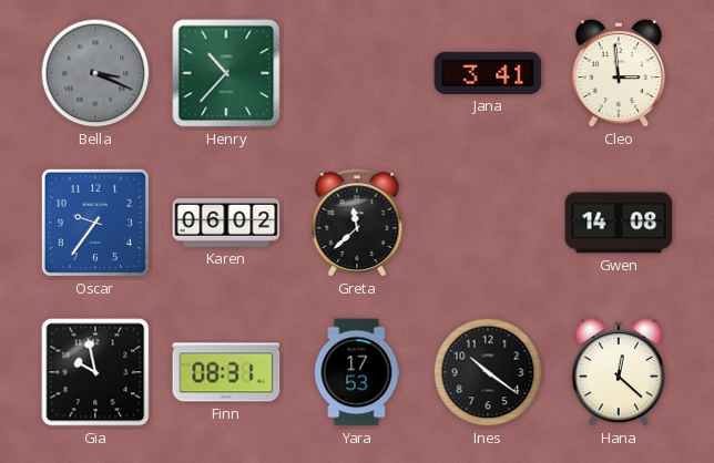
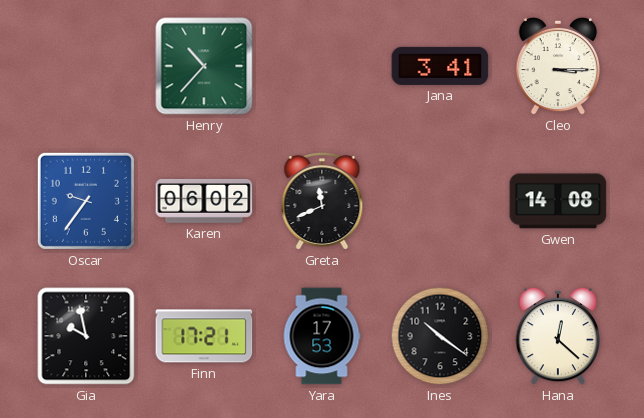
Bella: 3:19 -> none (95, 73)
Cleo: 2:59 -> 3:15 (557, 66)
Greta: 11:38 -> 11:41 (322, 202)
Finn: 08:31 -> 17:21 (204, 336)
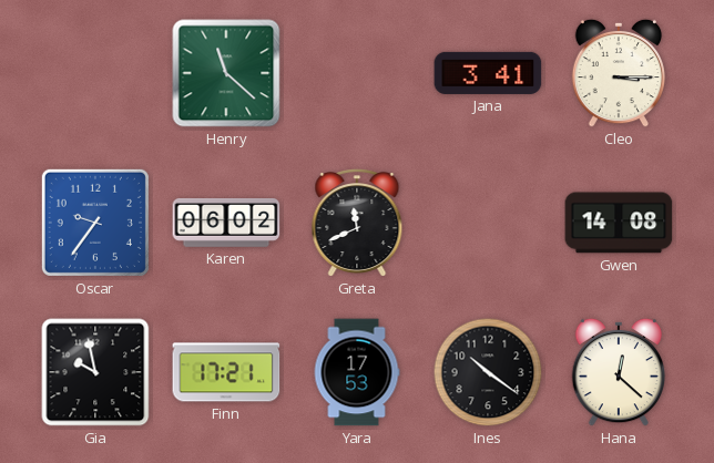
Henry: 10:37 -> 11:22 (226, 73)
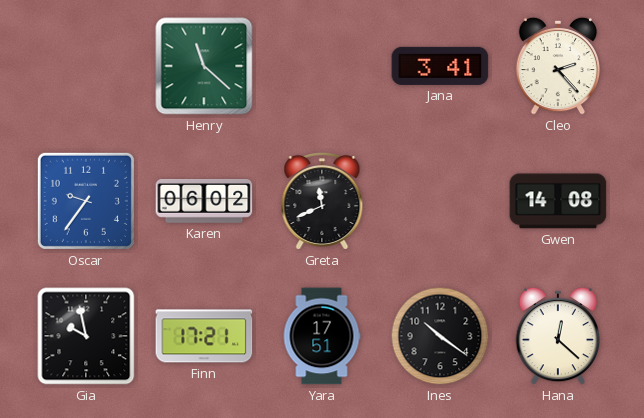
Cleo: 3:15 -> 2:23 (557, 66)
Yara: 17:53 -> 17:51 (322, 336)
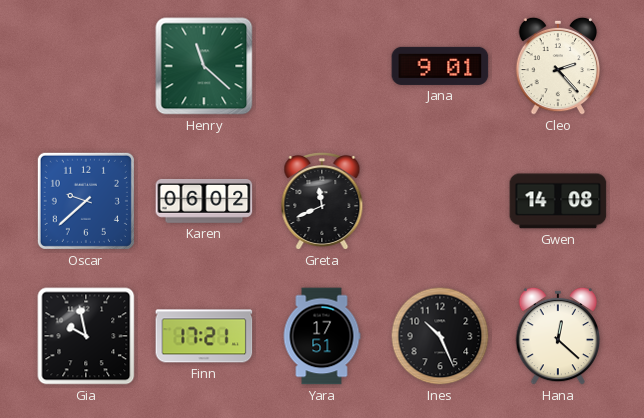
Jana: 3:41 -> 9:01 (440, 66)
Oscar: 9:36 -> 9:38 (86, 201)
Ines: 10:21 -> 10:26 (440, 336)
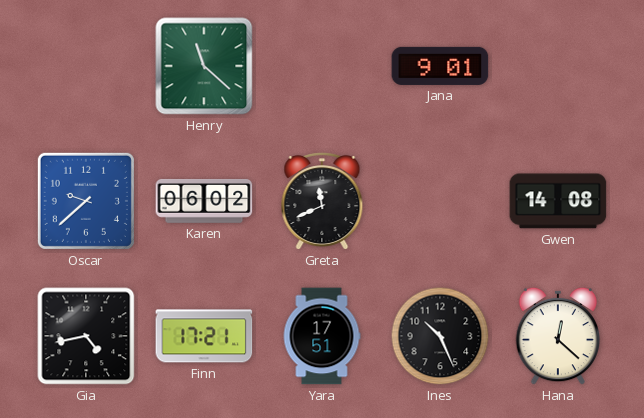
Cleo: 2:23 -> none (557, 66)
Gia: 9:58 -> 4:43 (86, 336)
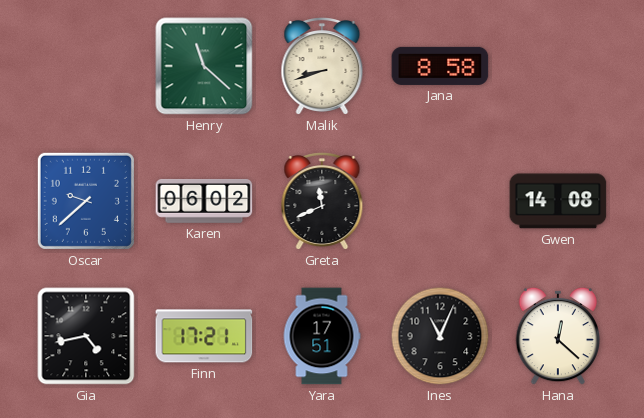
Malik: none -> 8:42 (322, 67)
Jana: 9:01 -> 8:58 (440, 66)
Ines: 10:26 -> 11:04 (440, 336)
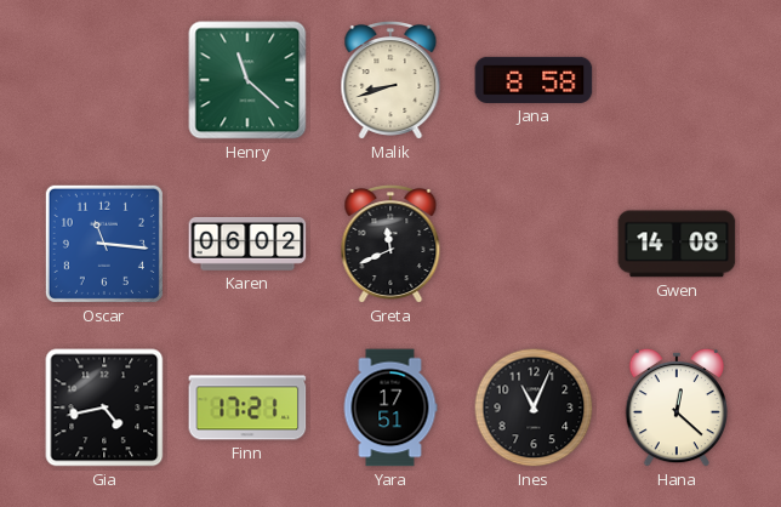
Oscar: 9:38 -> 11:16 (104, 244)
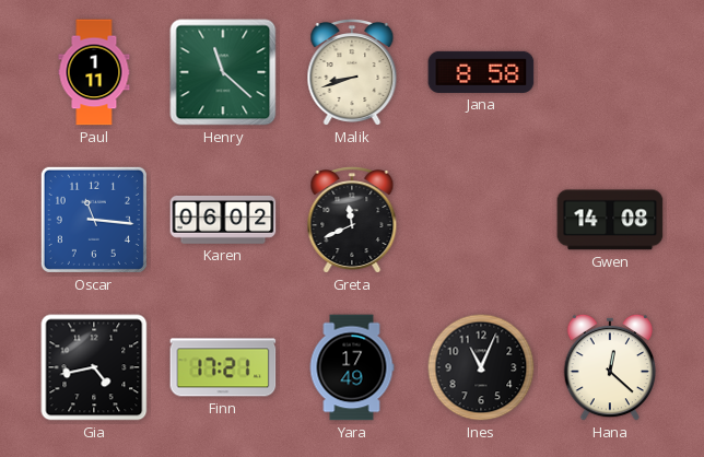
Paul: none -> 1:11 (94, 72)
Yara: 17:51 -> 17:49 (352, 367)
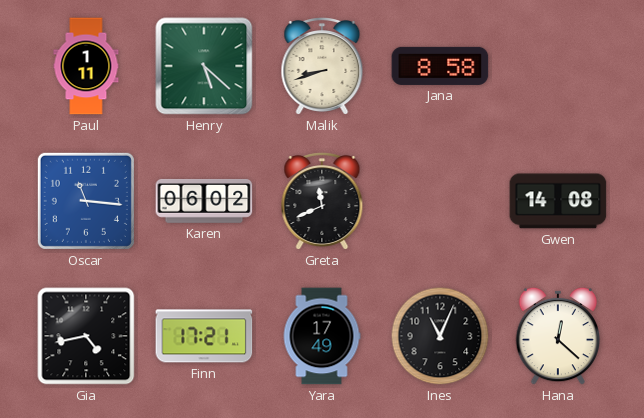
Henry: 11:22 -> 5:22 (204, 66)
